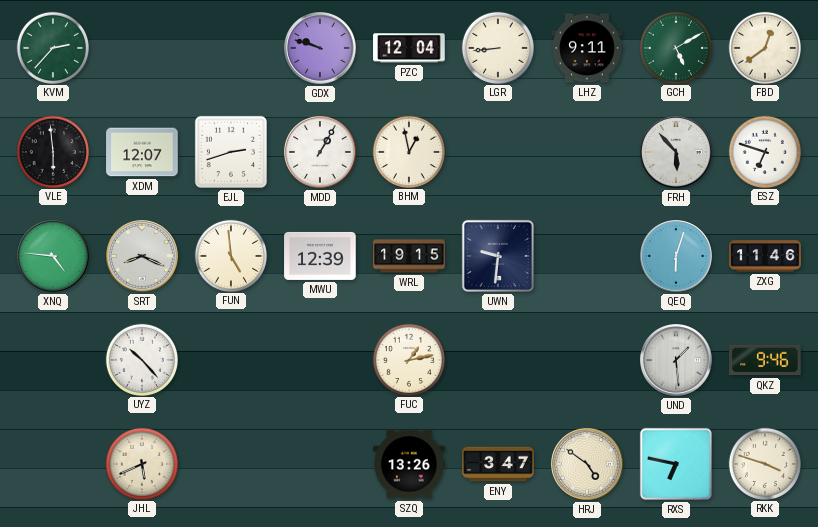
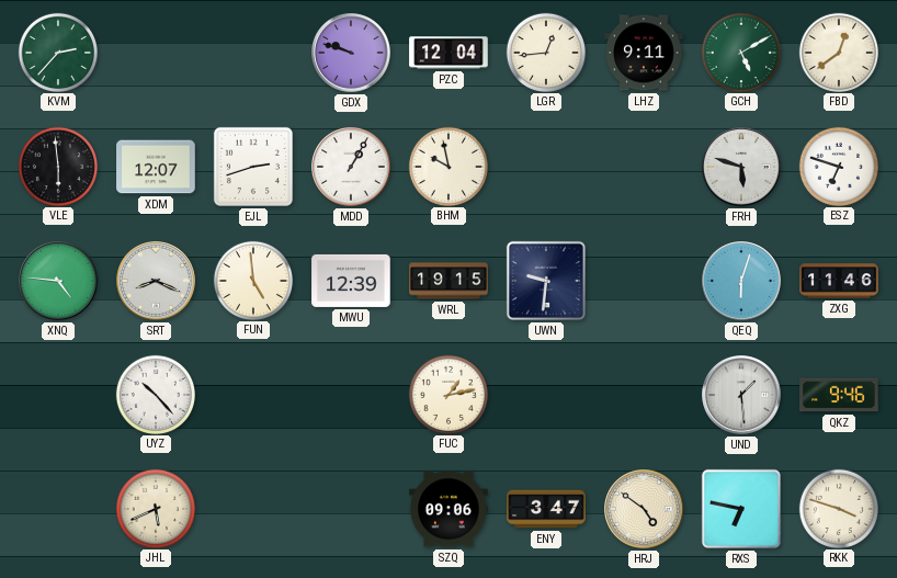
LGR: 8:44 -> 12:44 (545, 52)
BHM: 12:58 -> 9:58 (447, 166)
FRH: 5:53 -> 5:48 (741, 167)
SZQ: 13:26 -> 09:06 (449, 509)
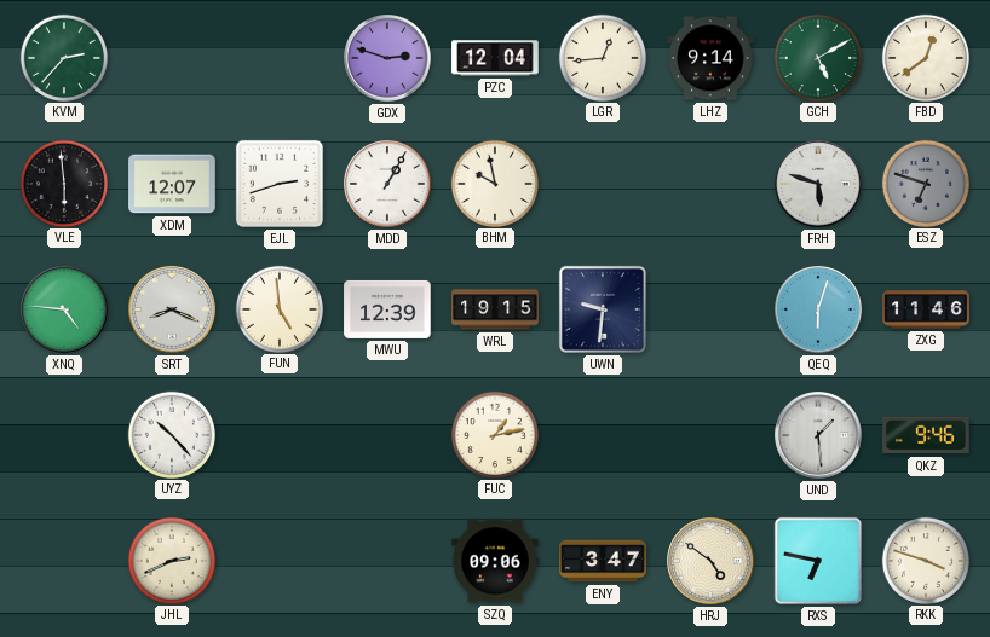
GDX: 9:48 -> 2:48 (387, 58)
LHZ: 9:11 -> 9:14 (710, 58)
ESZ dial: white -> grey (925, 183)
JHL: 5:41 -> 2:41 (171, 560)
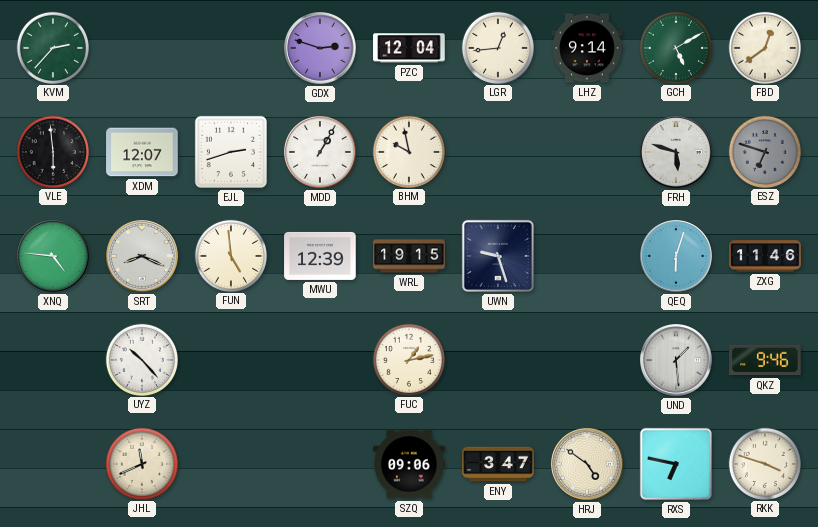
UWN: 9:31 -> 9:27 (498, 256)
JHL: 2:41 -> 11:41 (141, 463)
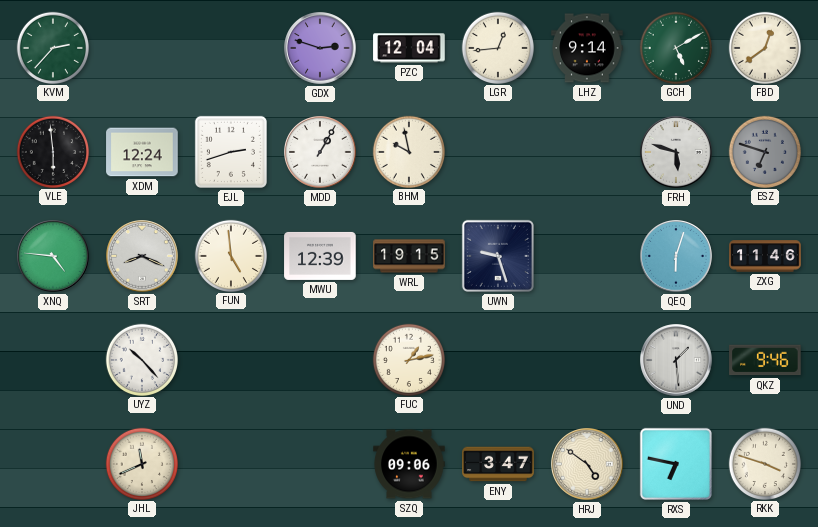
XDM: 12:07 -> 12:24 (142, 152)
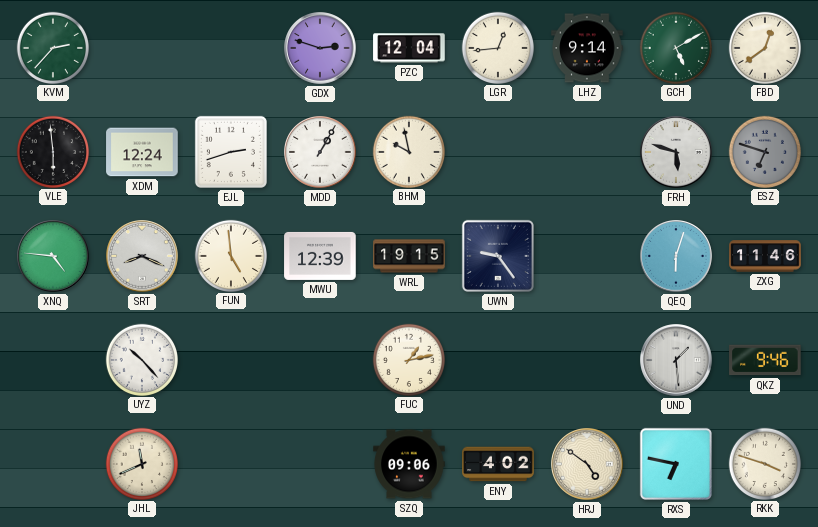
UWN: 9:27 -> 9:24 (498, 256)
ENY: 3:47 -> 4:02 (498, 464)
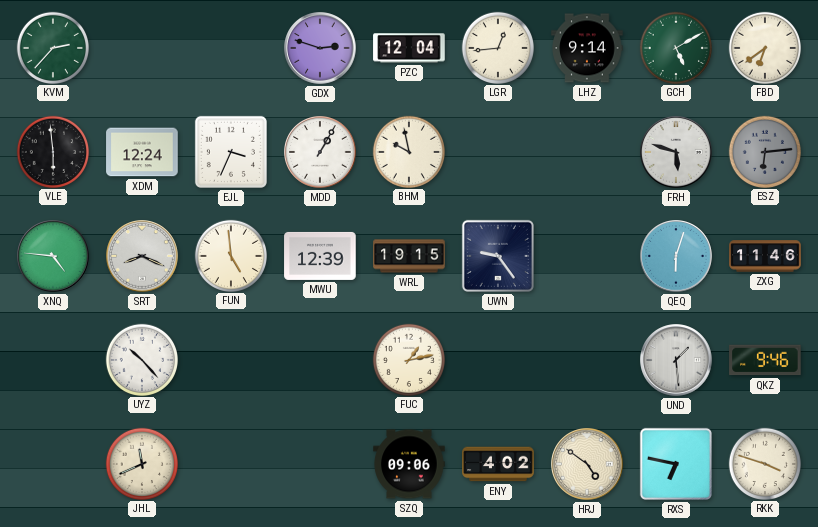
FBD: 12:39 -> 6:39 (764, 47)
EJL: 2:42 -> 3:34 (231, 152)
ESZ: 6:48 -> 6:14 (764, 151)
